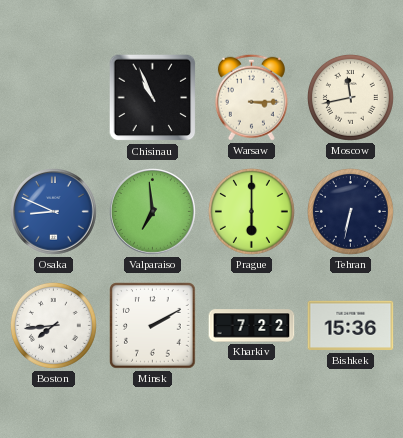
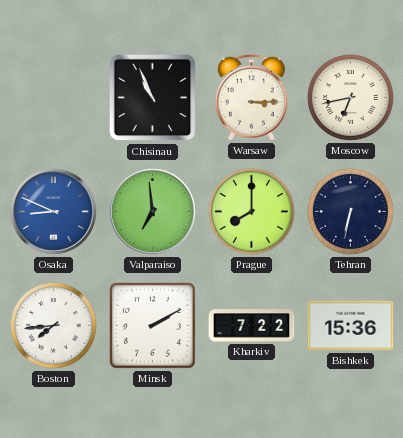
Moscow: 11:43 -> 6:43 (350, 97)
Prague: 6:00 -> 8:00 (251, 211)
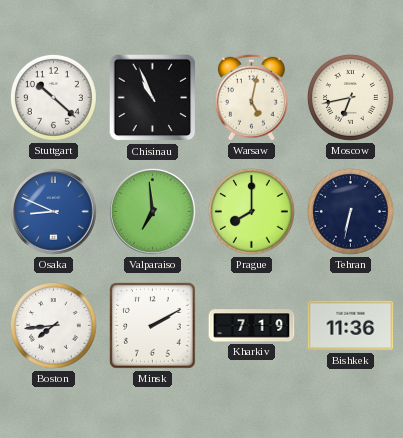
Stuttgart: none -> 10:22 (53, 97)
Warsaw: 3:15 -> 5:02 (251, 97)
Kharkiv: 7:22 -> 7:19 (252, 326)
Bishkek: 15:36 -> 11:36 (351, 326)
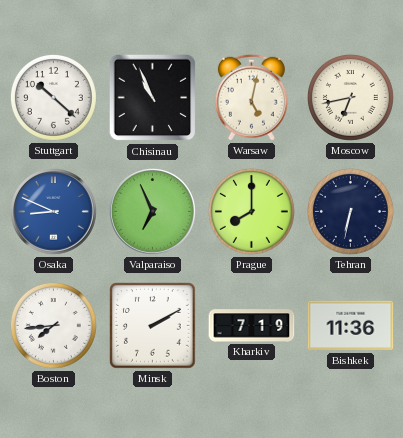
Valparaiso: 6:59 -> 6:56 (153, 212)
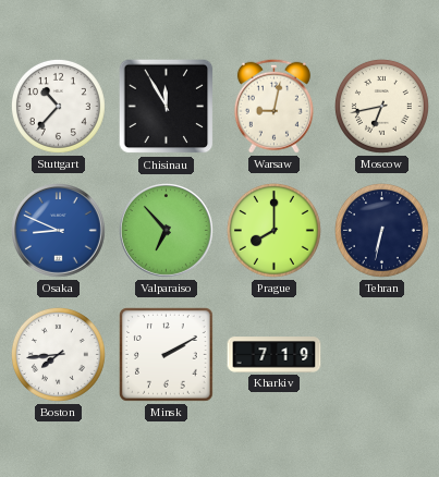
Stuttgart: 10:22 -> 10:37 (58, 106)
Chisinau: 10:56 -> 11:55 (167, 107)
Warsaw: 5:02 -> 9:02 (273, 106)
Valparaiso: 6:56 -> 6:53 (167, 231)
Bishkek: 11:36 -> none (351, 326)
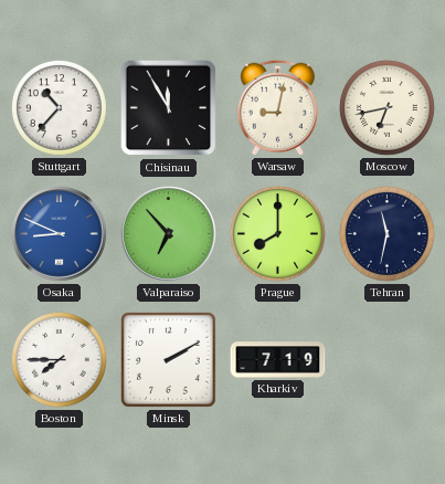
Tehran: 6:32 -> 11:32 (386, 233)
Boston: 7:44 -> 7:45 (59, 359)
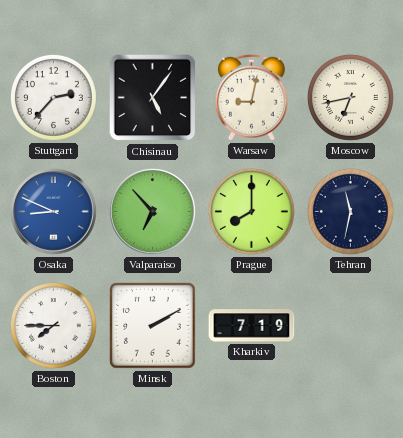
Stuttgart: 10:37 -> 2:37 (53, 97)
Chisinau: 11:55 -> 5:06 (153, 98)
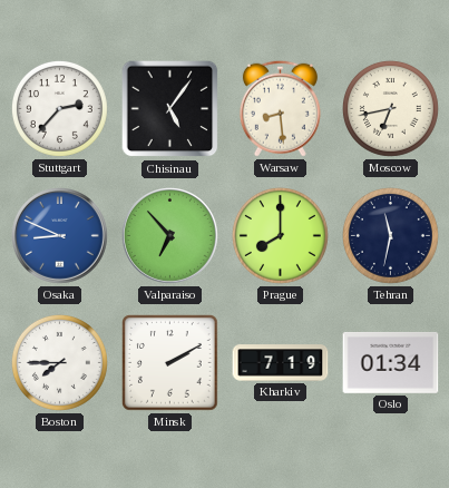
Warsaw: 9:02 -> 8:29 (280, 108)
Oslo: none -> 01:34 (391, 362)
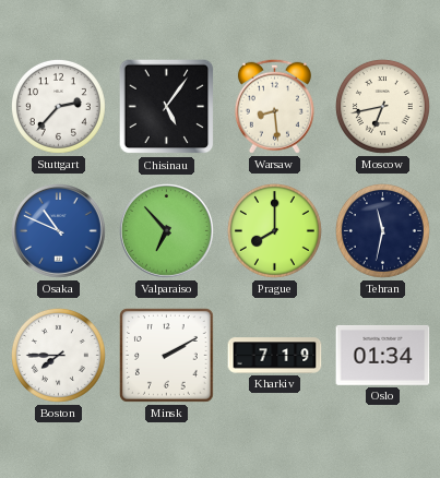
Osaka: 8:49 -> 10:49 (59, 231)
